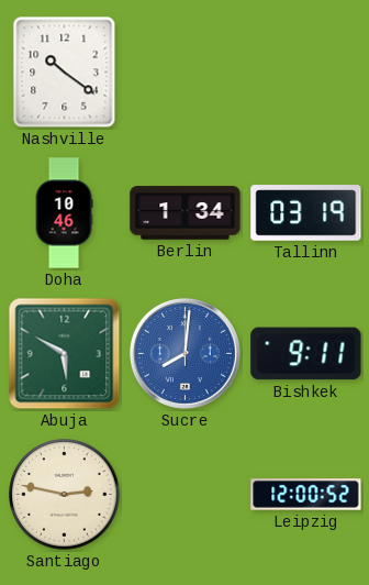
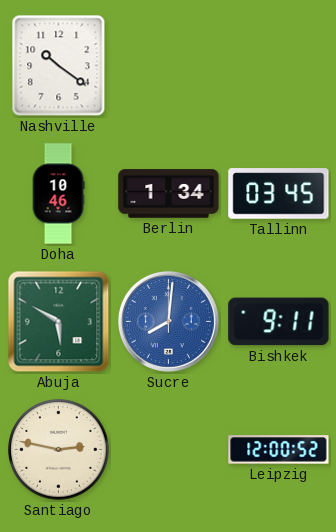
Tallinn: 03:19 -> 03:45 (279, 194)
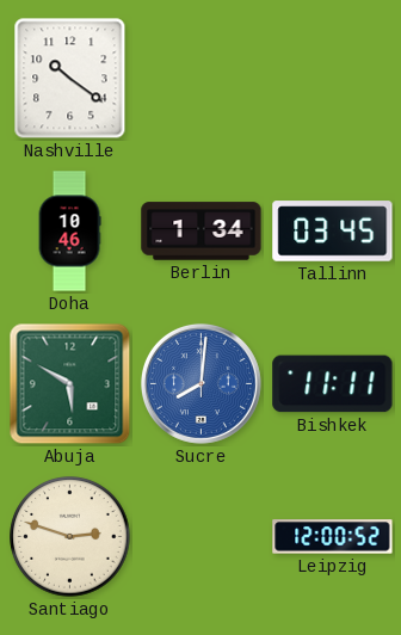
Bishkek: 9:11 -> 11:11 (333, 384)
Santiago: 2:47 -> 2:48 (70, 537)
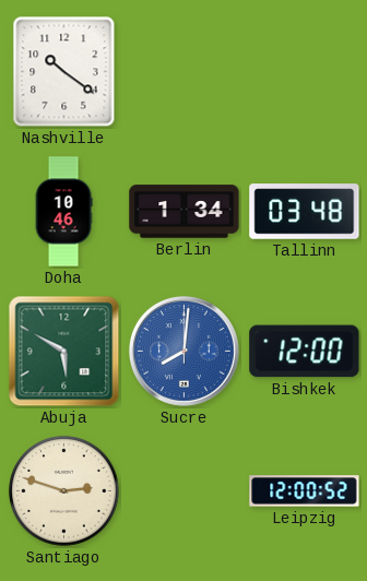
Tallinn: 03:45 -> 03:48 (305, 212)
Bishkek: 11:11 -> 12:00 (305, 352)
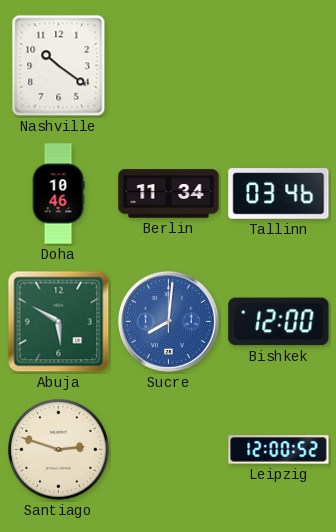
Berlin: 1:34 -> 11:34 (169, 194)
Tallinn: 03:48 -> 03:46 (279, 194)
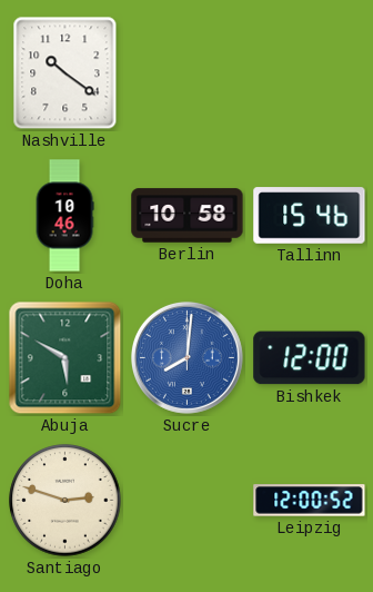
Berlin: 11:34 -> 10:58 (188, 216)
Tallinn: 03:46 -> 15:46 (310, 216)
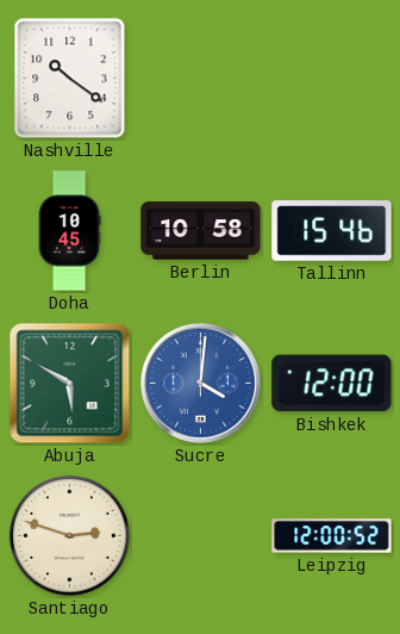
Doha: 10:46 -> 10:45 (69, 231)
Sucre: 8:01 -> 4:01 (200, 383)
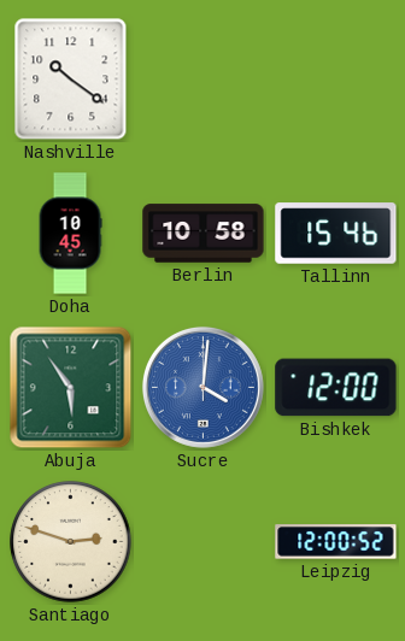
Abuja: 5:50 -> 5:54 (71, 388)
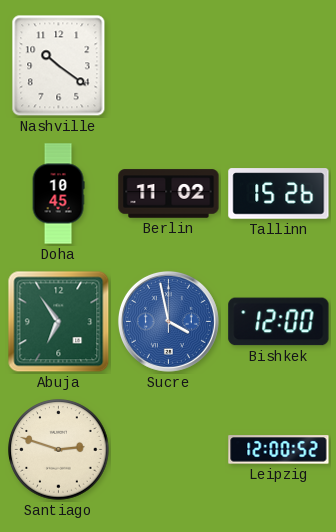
Berlin: 10:58 -> 11:02 (169, 194)
Tallinn: 15:46 -> 15:26 (279, 194)
Abuja: 5:54 -> 6:54 (59, 322)
Sucre: 4:01 -> 3:58 (168, 321)
